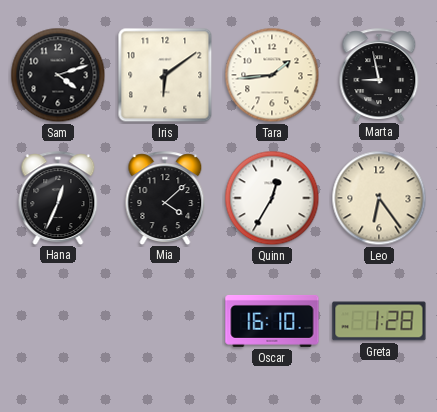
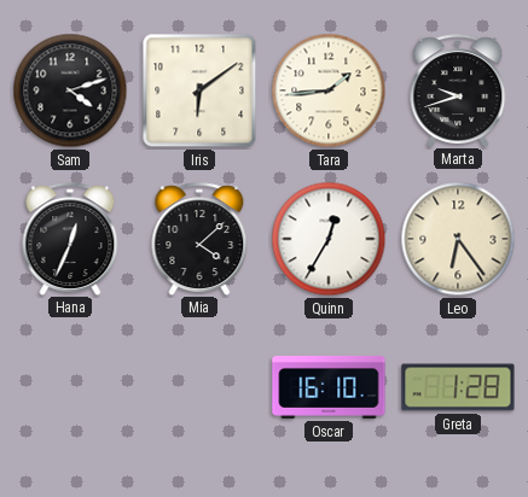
Marta: 8:58 -> 9:42 (458, 90)
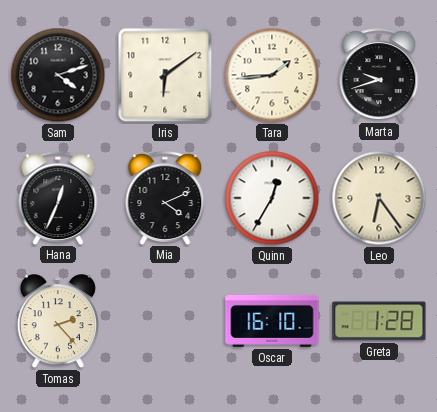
Mia: 4:08 -> 4:11 (165, 198)
Tomas: none -> 2:23 (58, 322)
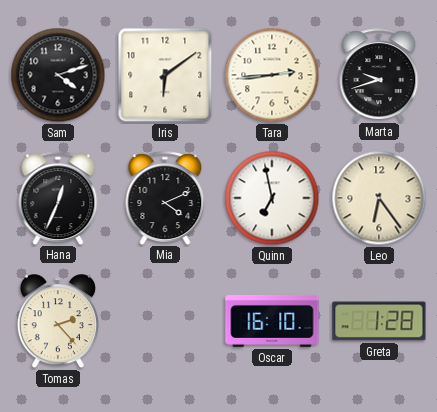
Tara: 1:44 -> 2:44 (272, 75)
Quinn: 12:35 -> 6:58 (272, 198)
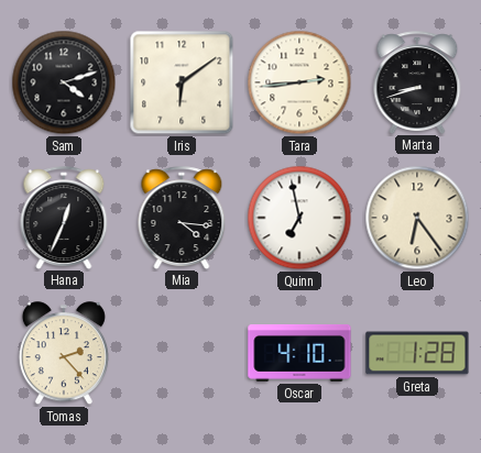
Marta: 9:42 -> 8:42 (417, 82)
Mia: 4:11 -> 4:16 (182, 218)
Oscar: 16:10 -> 4:10 (299, 353)
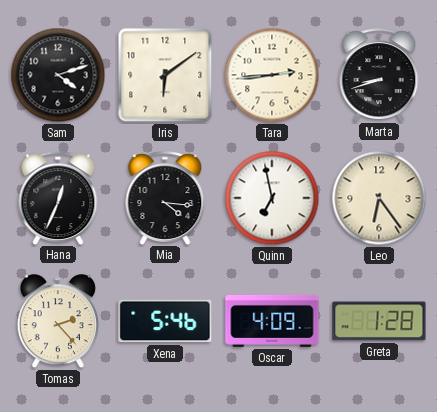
Xena: none -> 5:46 (165, 321)
Oscar: 4:10 -> 4:09 (272, 321)
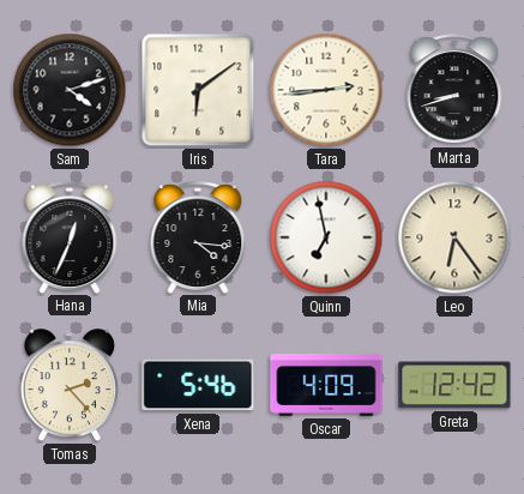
Greta: 1:28 -> 12:42 (454, 385)
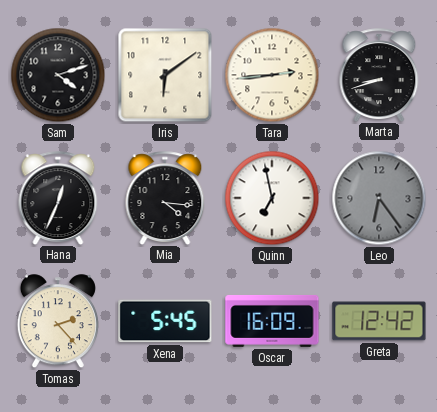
Leo dial: cream -> grey (379, 198)
Xena: 5:46 -> 5:45 (165, 321)
Oscar: 4:09 -> 16:09 (272, 321)
